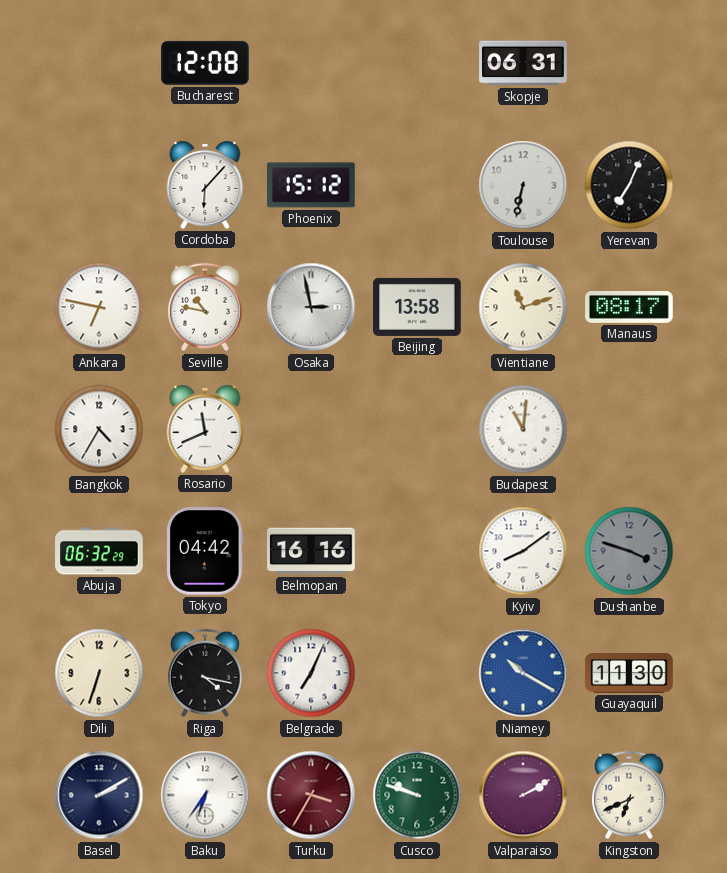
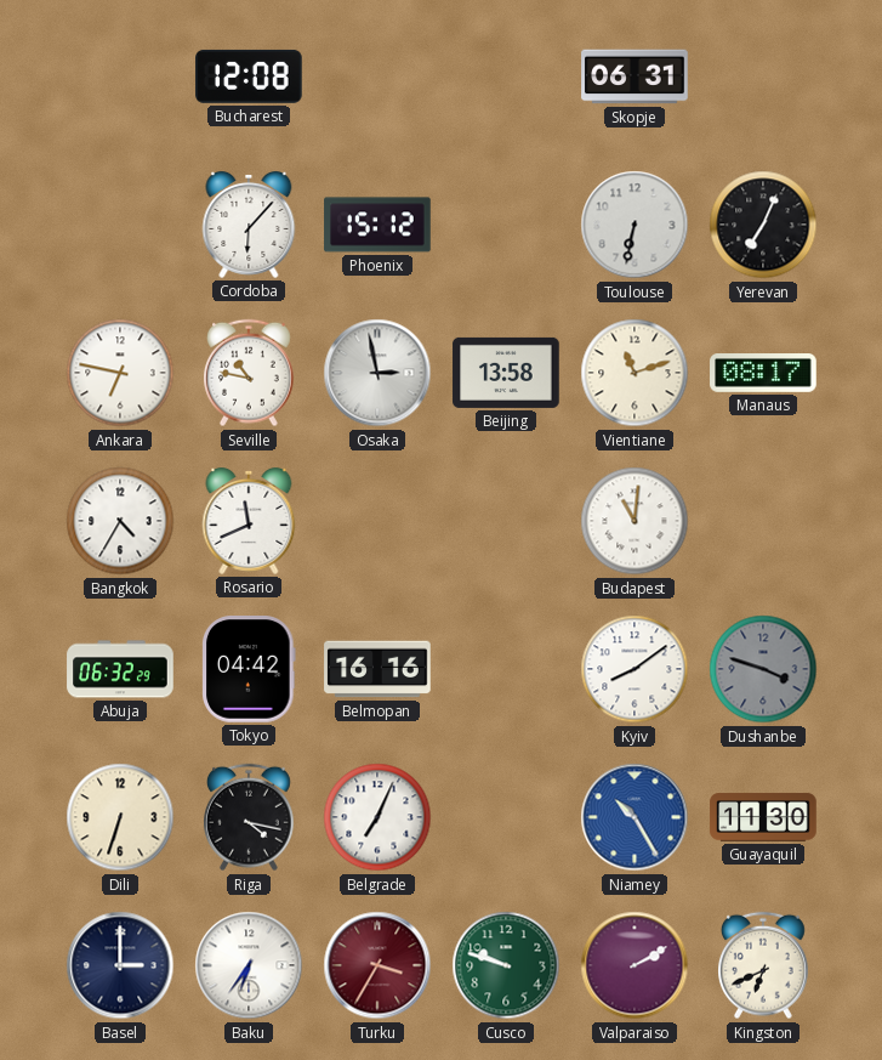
Niamey: 10:20 -> 10:25 (635, 817)
Basel: 2:10 -> 3:00 (120, 965)
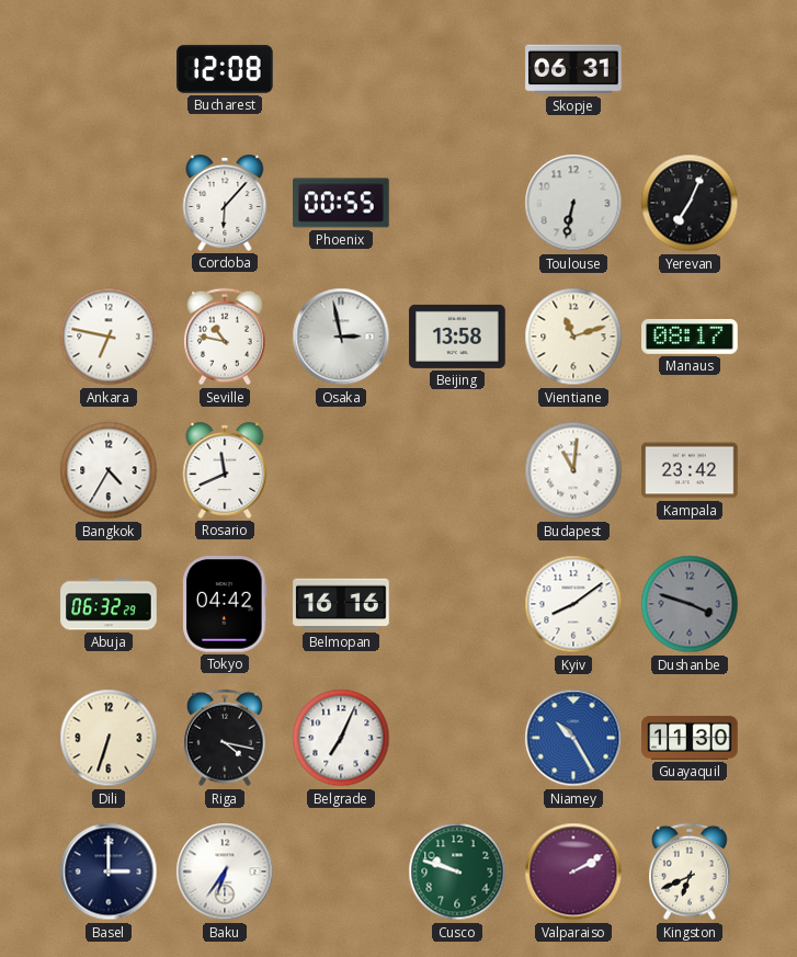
Phoenix: 15:12 -> 00:55 (341, 203)
Kampala: none -> 23:42 (690, 470)
Turku: 3:35 -> none (377, 965)
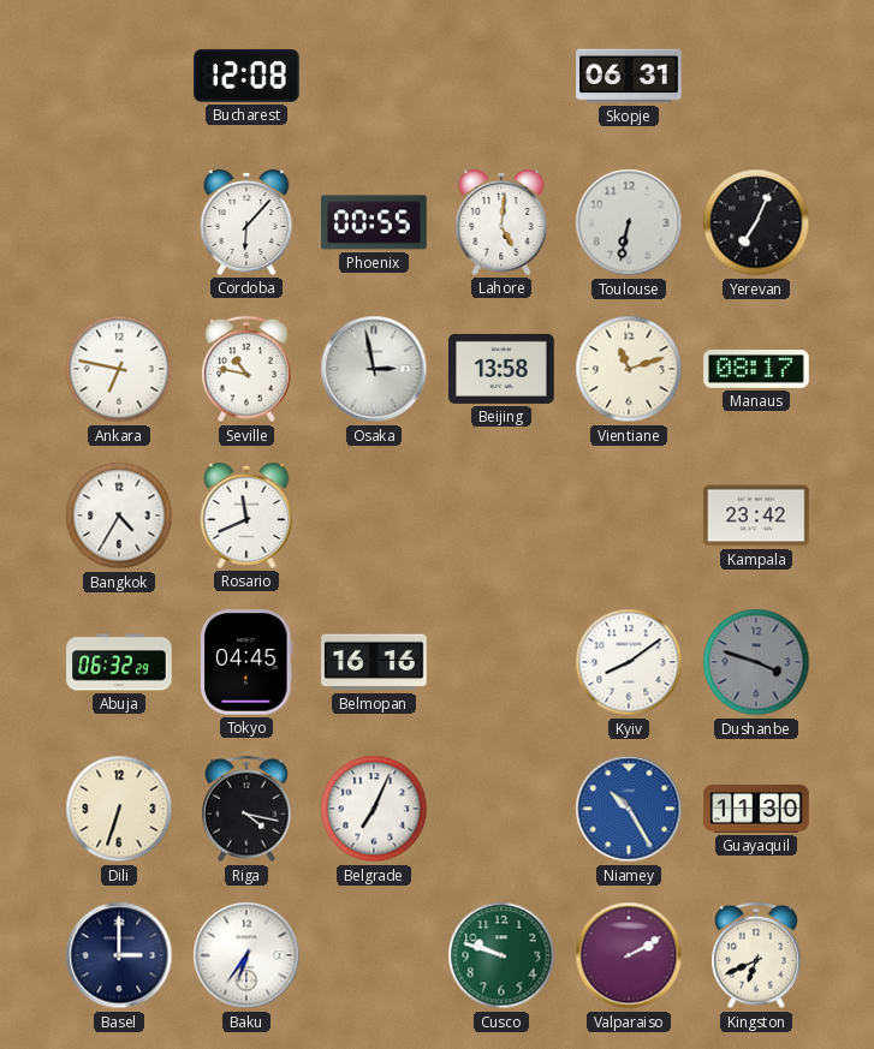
Lahore: none -> 5:01 (501, 222)
Budapest: 11:01 -> none (573, 470)
Tokyo: 04:42 -> 04:45 (246, 662)
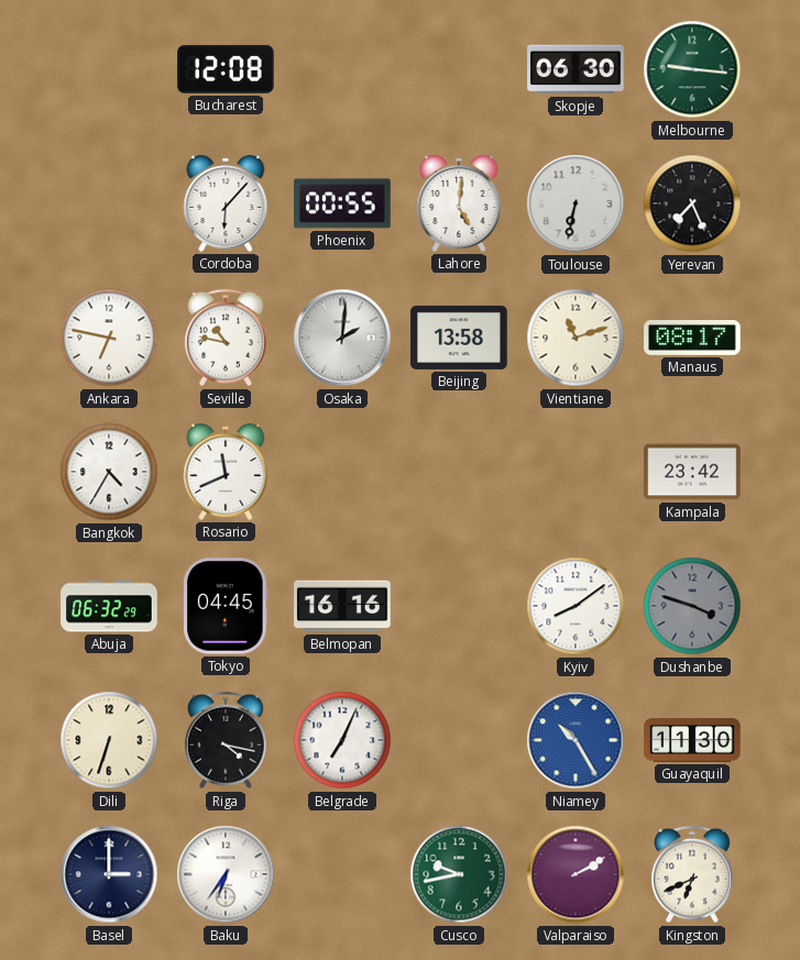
Skopje: 06:31 -> 06:30 (576, 69)
Melbourne: none -> 9:16 (692, 69)
Yerevan: 7:04 -> 7:26 (692, 203)
Osaka: 2:58 -> 2:01 (342, 338)
Cusco: 9:48 -> 9:43 (459, 874)
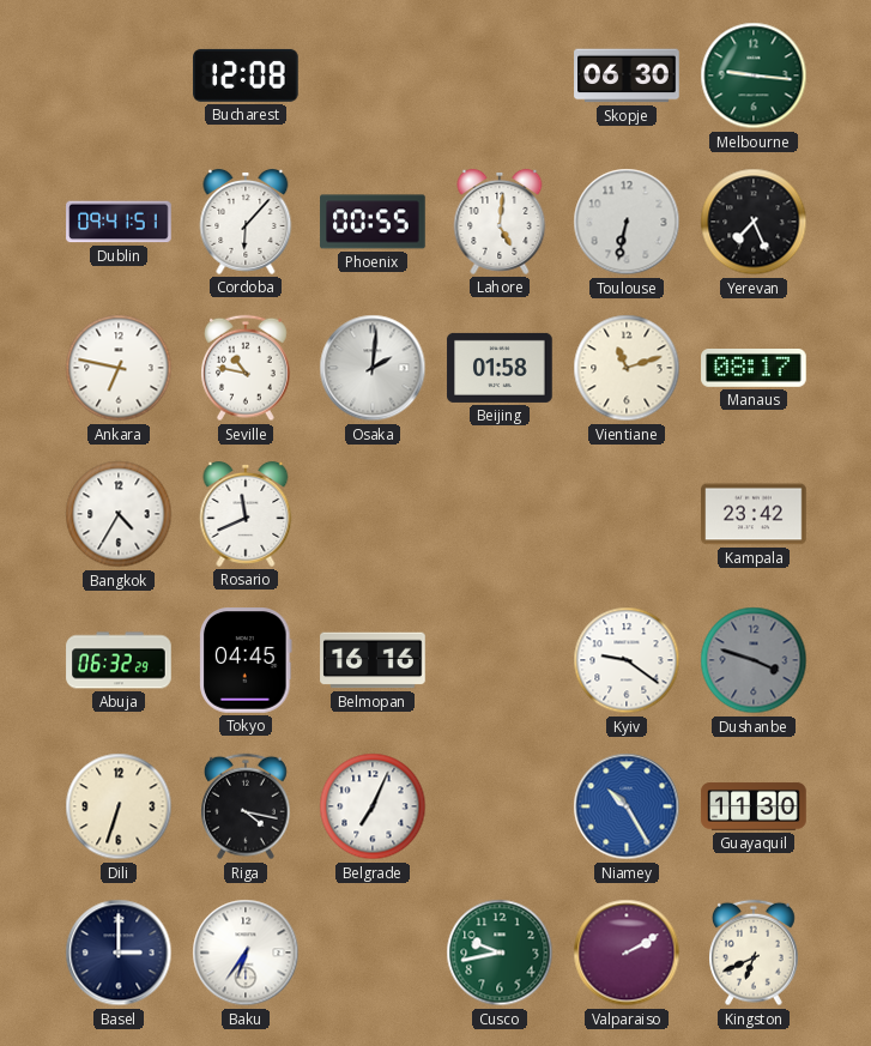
Dublin: none -> 09:41 (119, 222)
Beijing: 13:58 -> 01:58 (500, 368)
Kyiv: 8:09 -> 9:21 (627, 660)
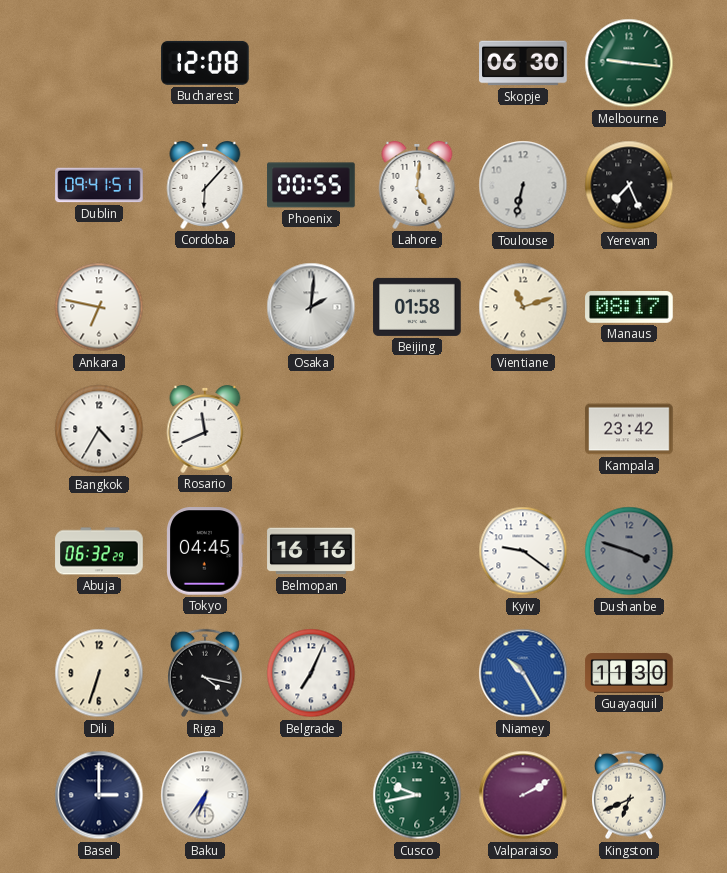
Seville: 10:47 -> none (247, 368)
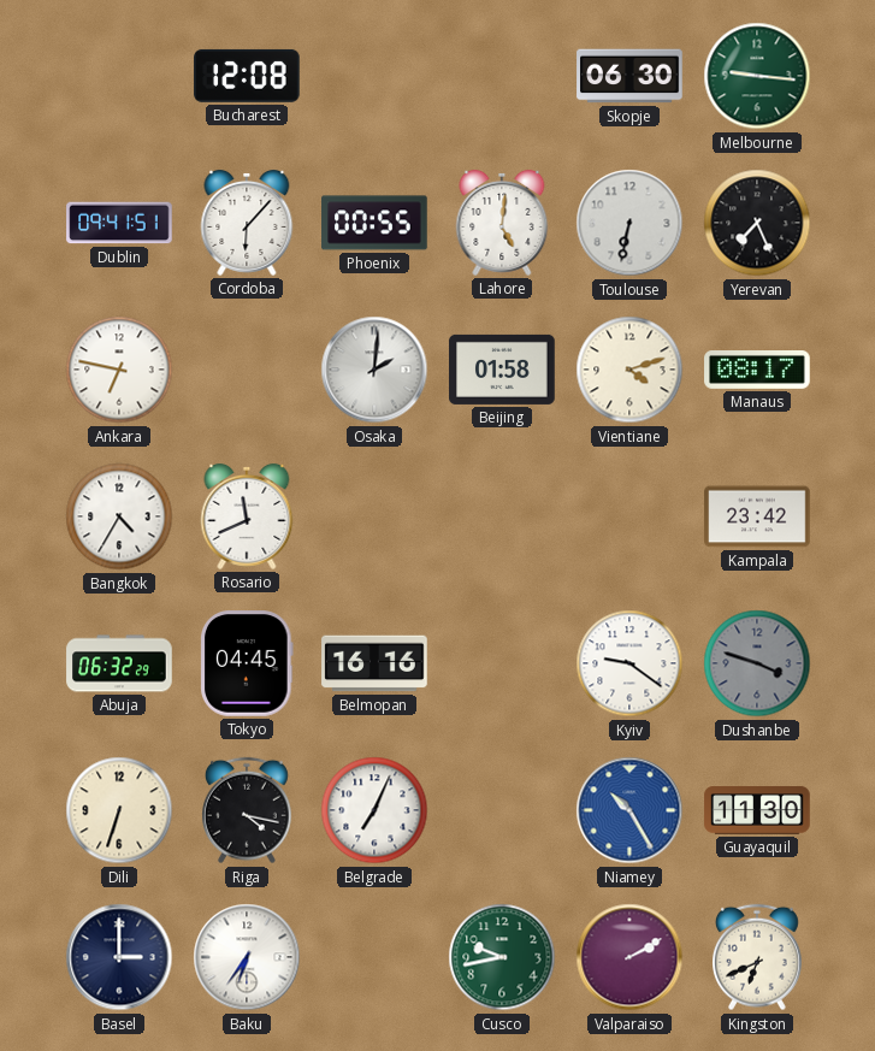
Vientiane: 11:12 -> 4:12 (629, 370)
